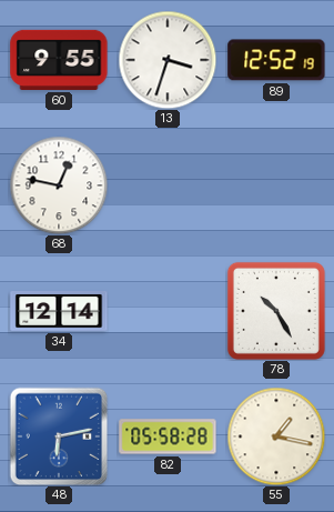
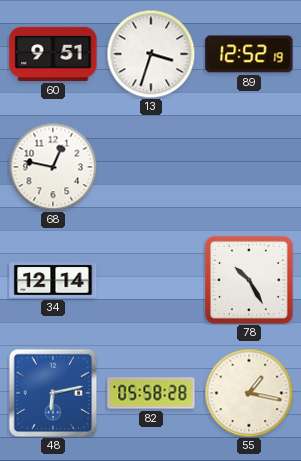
60: 9:55 -> 9:51 (53, 54)
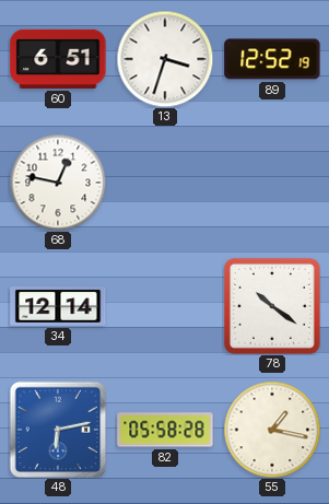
60: 9:51 -> 6:51 (58, 59)
78: 10:25 -> 10:21 (272, 306)
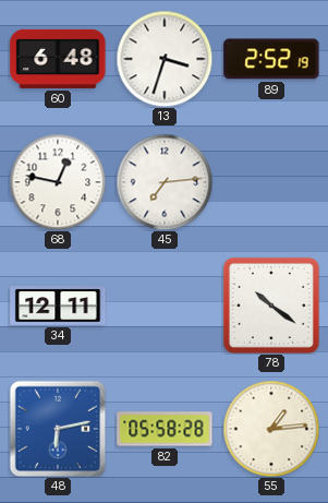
60: 6:51 -> 6:48 (58, 59)
89: 12:52 -> 2:52 (271, 59)
45: none -> 7:14 (165, 182)
34: 12:14 -> 12:11 (58, 307)
55: 1:17 -> 1:14 (271, 429)
